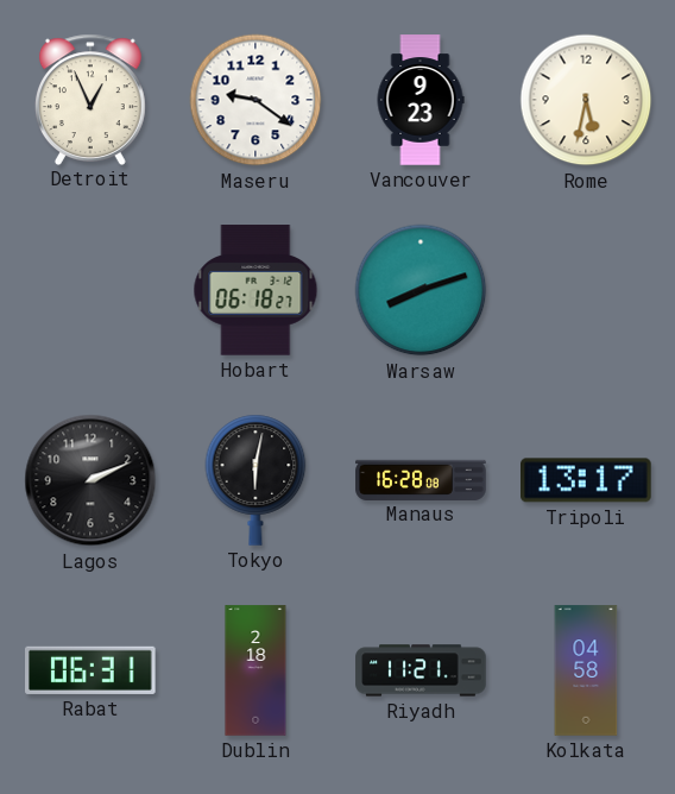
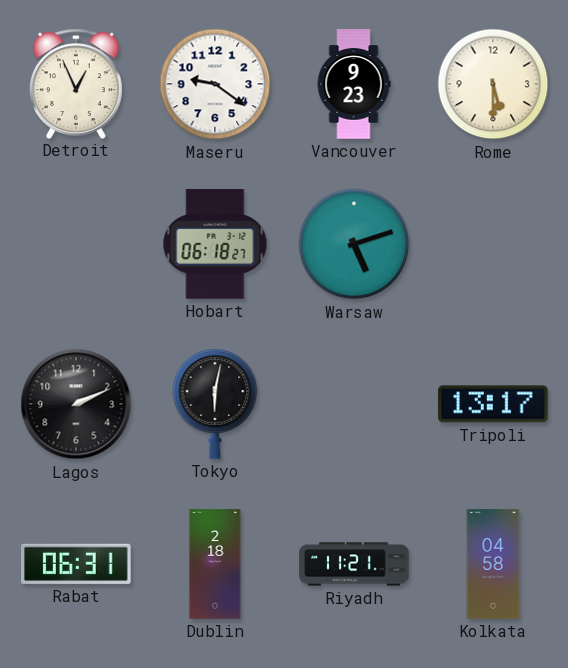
Rome: 5:32 -> 5:30 (493, 84)
Warsaw: 8:12 -> 5:12 (354, 244)
Manaus: 16:28 -> none (421, 479)
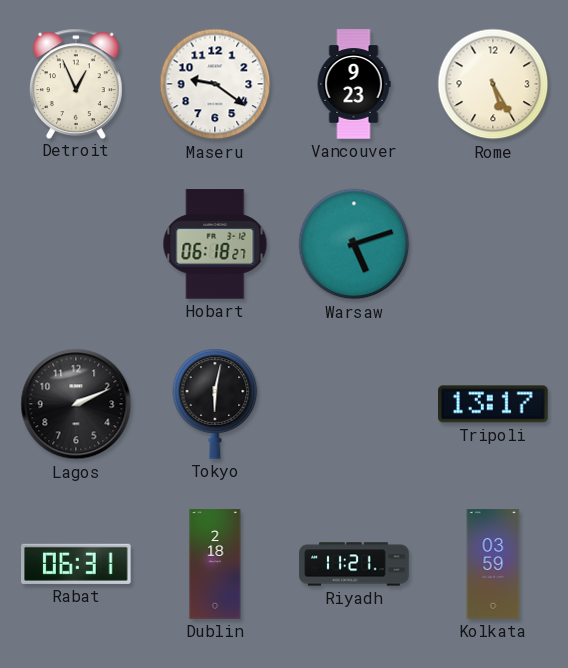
Rome: 5:30 -> 5:25 (493, 84)
Kolkata: 04:58 -> 03:59 (493, 564)
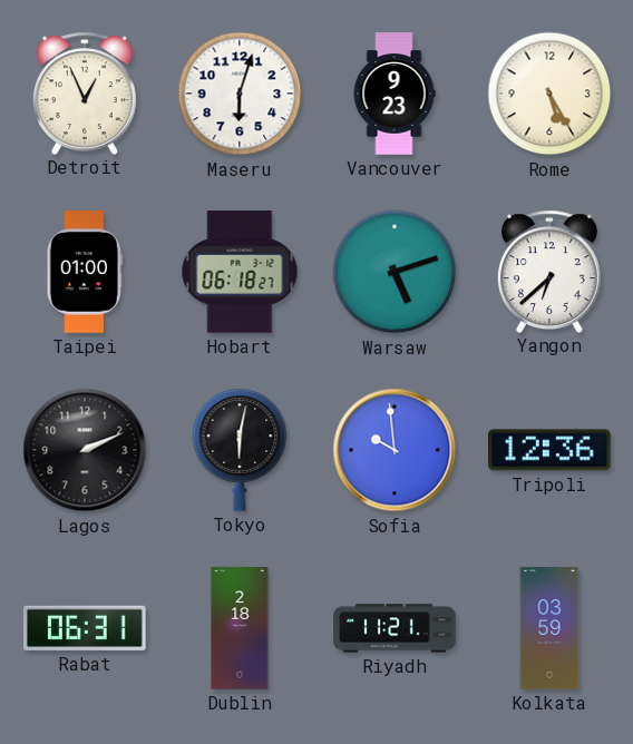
Maseru: 9:21 -> 6:03 (240, 94)
Taipei: none -> 01:00 (85, 272)
Yangon: none -> 6:38 (549, 271)
Sofia: none -> 9:59 (395, 450)
Tripoli: 13:17 -> 12:36 (549, 450)
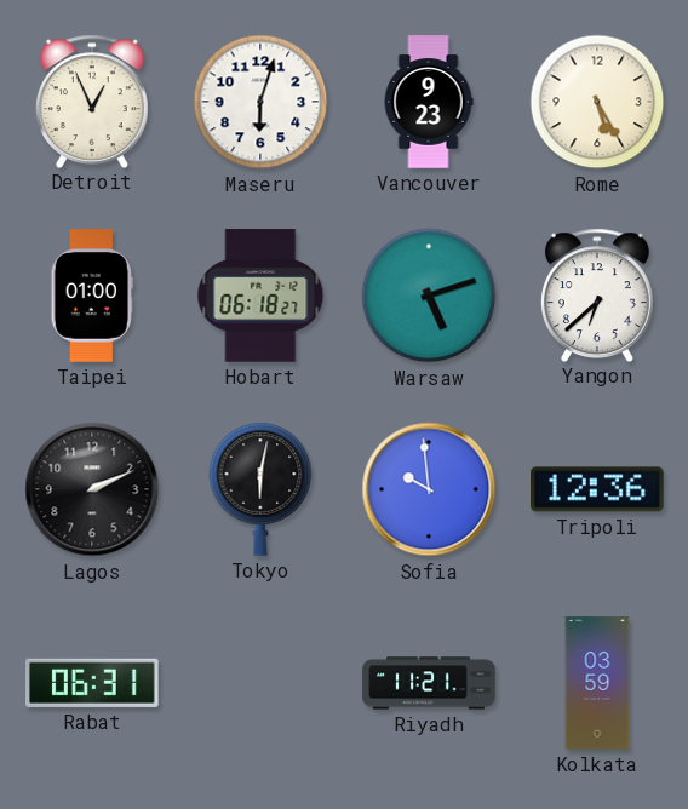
Dublin: 2:18 -> none (240, 628)
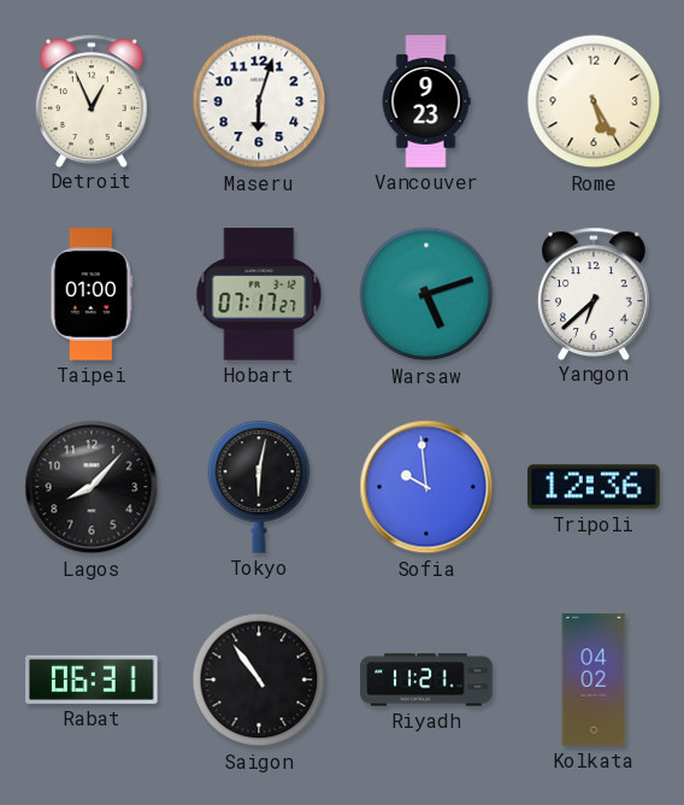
Hobart: 06:18 -> 07:17 (259, 294)
Lagos: 2:11 -> 8:07 (92, 487)
Saigon: none -> 10:54 (259, 680)
Kolkata: 03:59 -> 04:02 (594, 680)
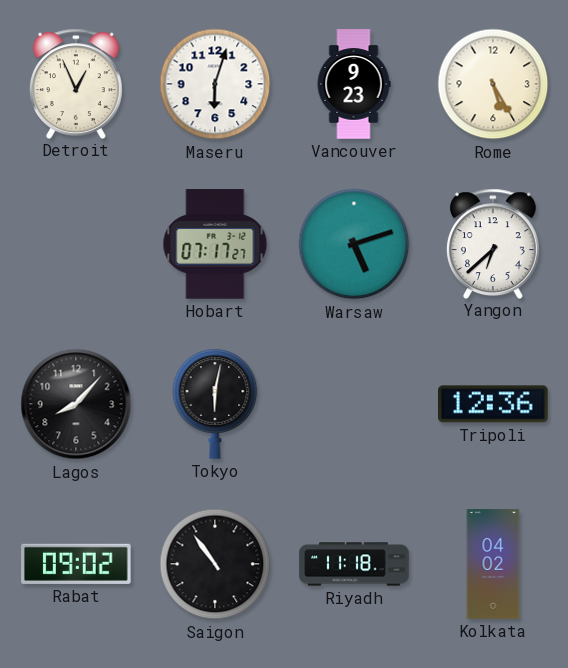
Taipei: 01:00 -> none (92, 294)
Sofia: 9:59 -> none (426, 487)
Rabat: 06:31 -> 09:02 (77, 564)
Riyadh: 11:21 -> 11:18 (354, 564)
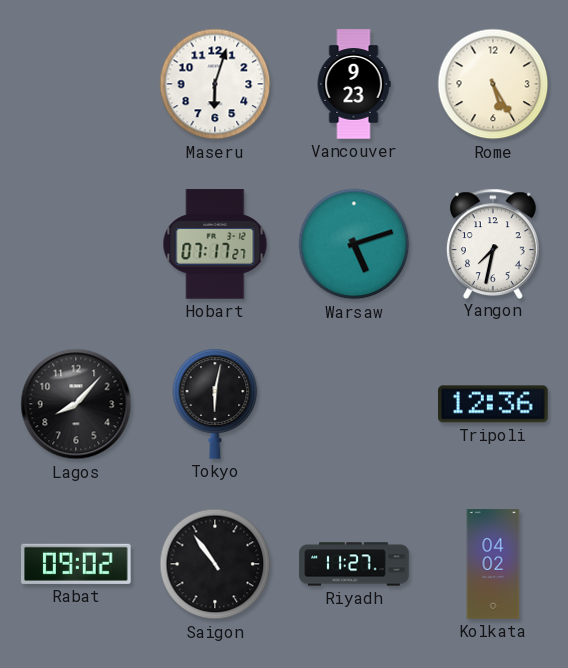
Detroit: 12:56 -> none (76, 83)
Yangon: 6:38 -> 7:32 (493, 243)
Riyadh: 11:18 -> 11:27 (354, 564)
